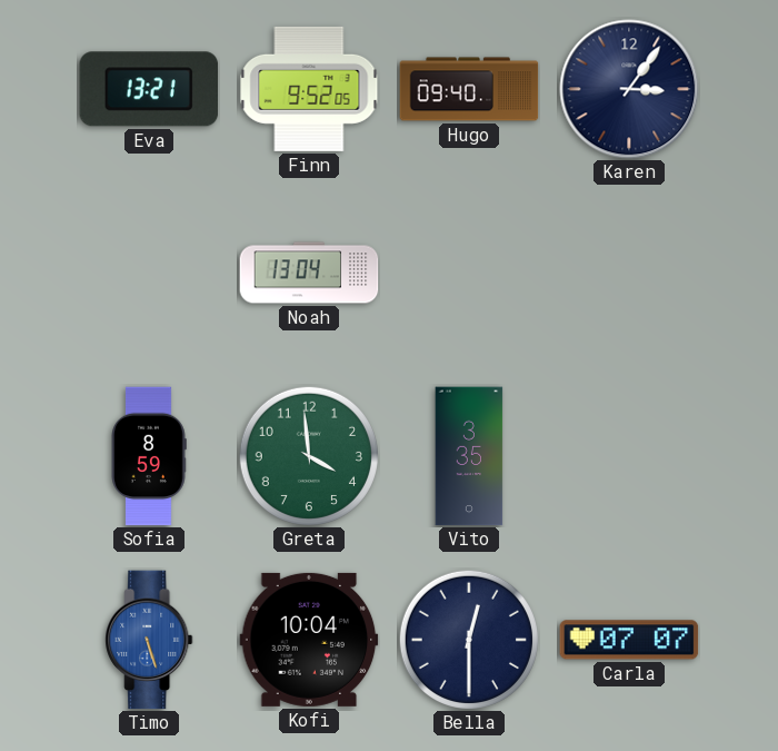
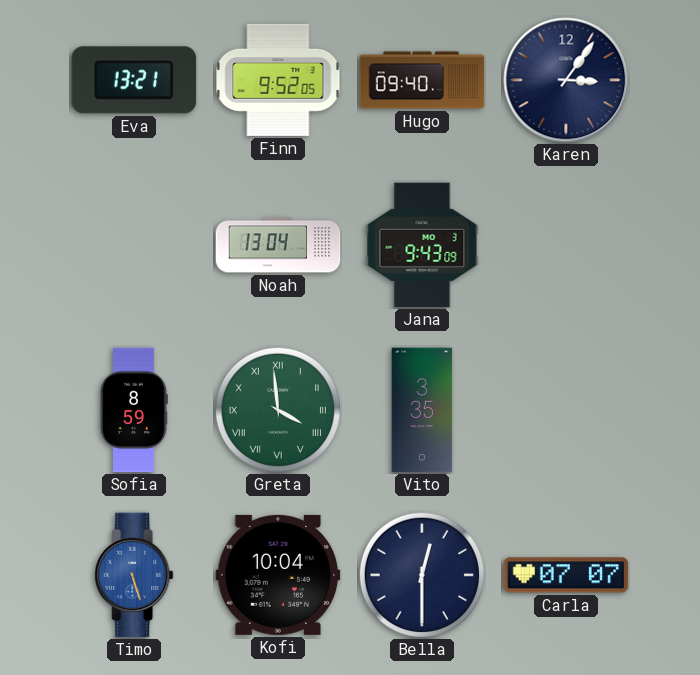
Jana: none -> 9:43 (422, 245)
Greta numerals: Arabic -> Roman (278, 410)
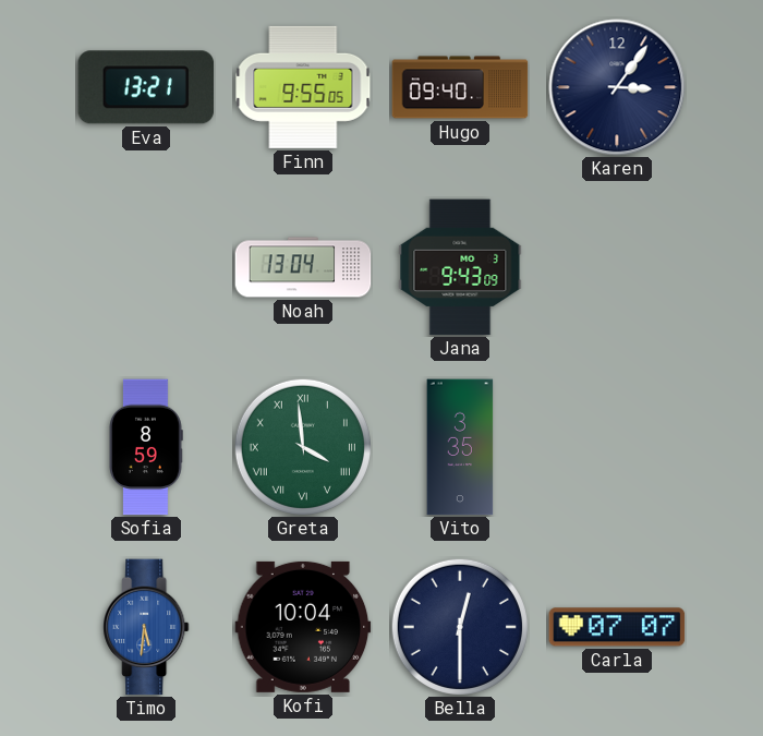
Finn: 9:52 -> 9:55 (303, 87)
Timo: 5:27 -> 5:31 (146, 627)
